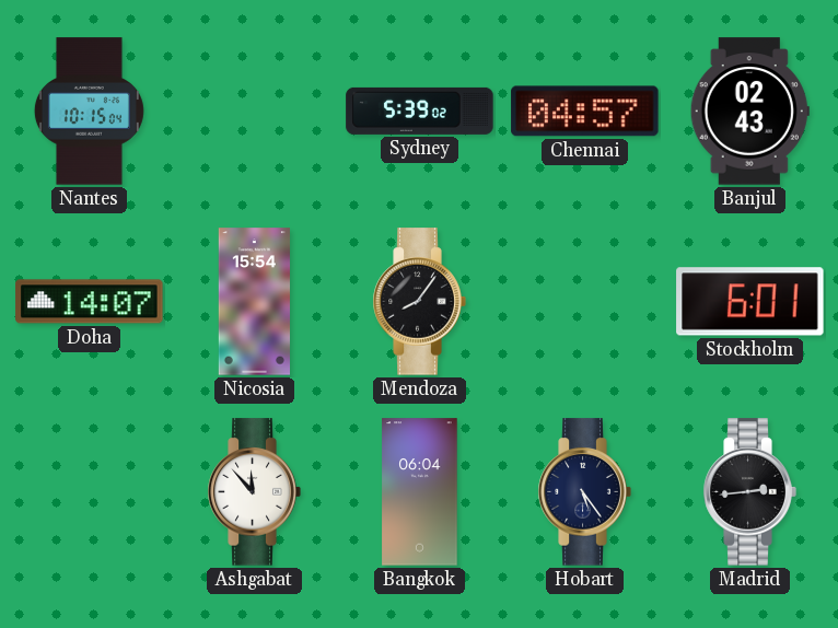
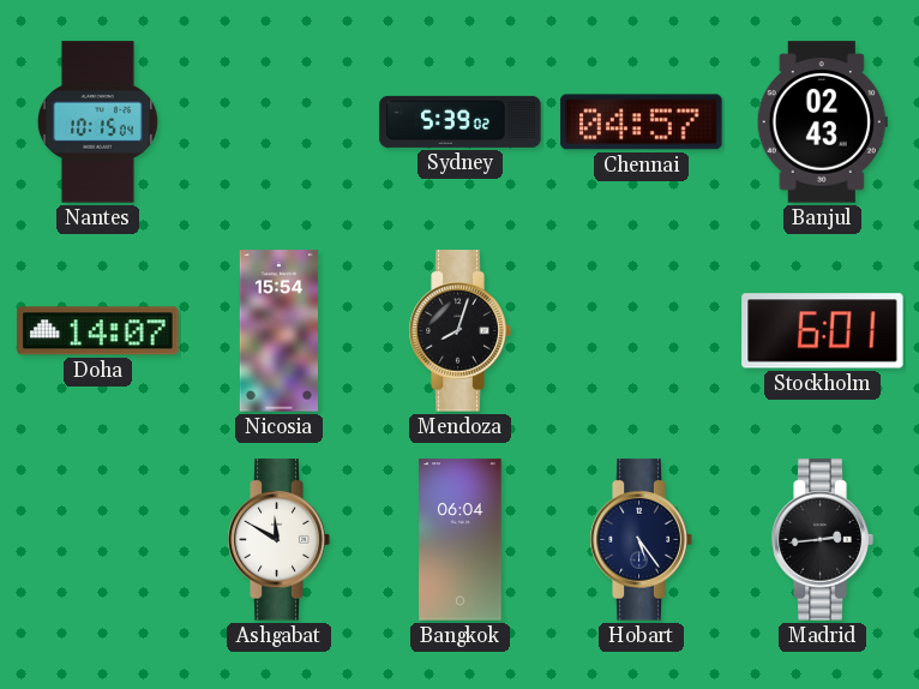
Mendoza: 8:06 -> 8:03 (459, 331)
Ashgabat: 11:53 -> 11:50 (278, 540)
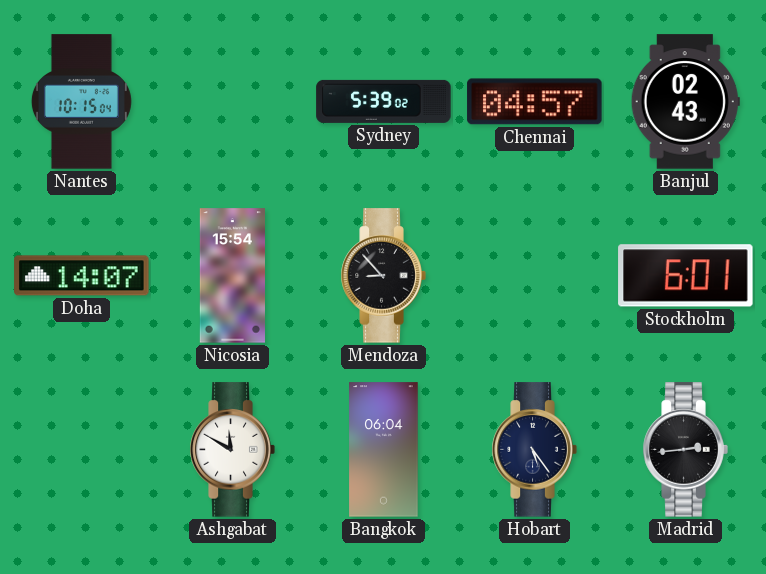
Mendoza: 8:03 -> 8:53 (383, 276)
